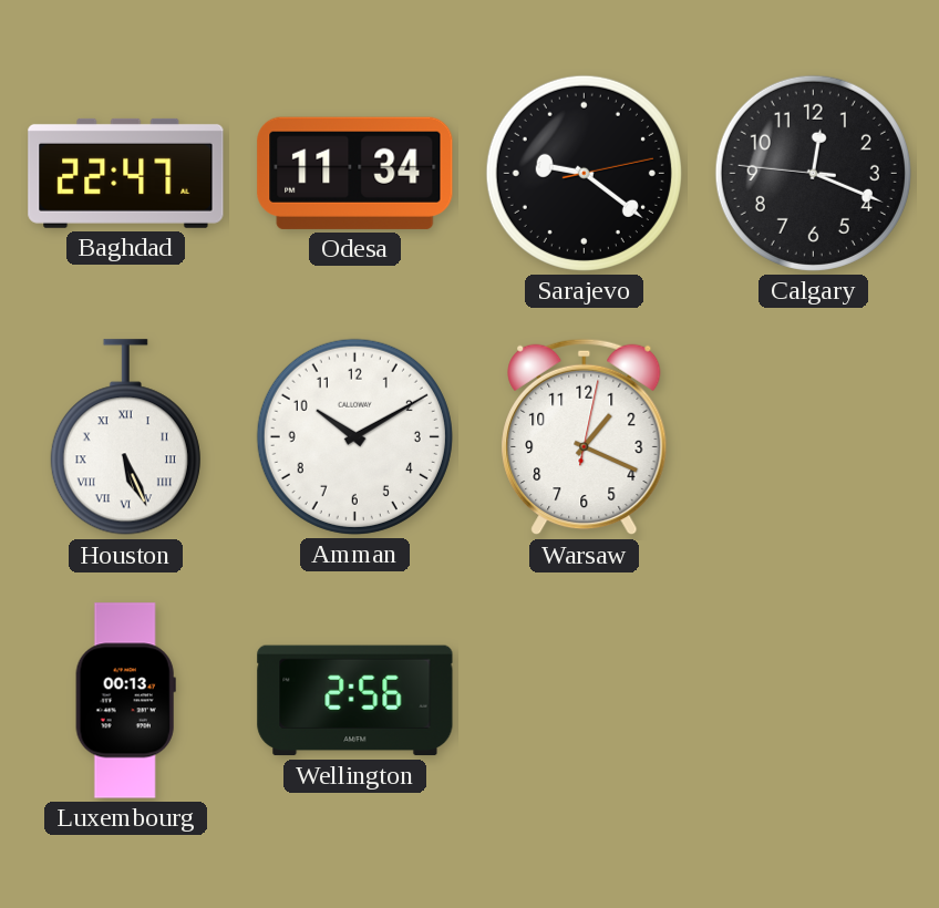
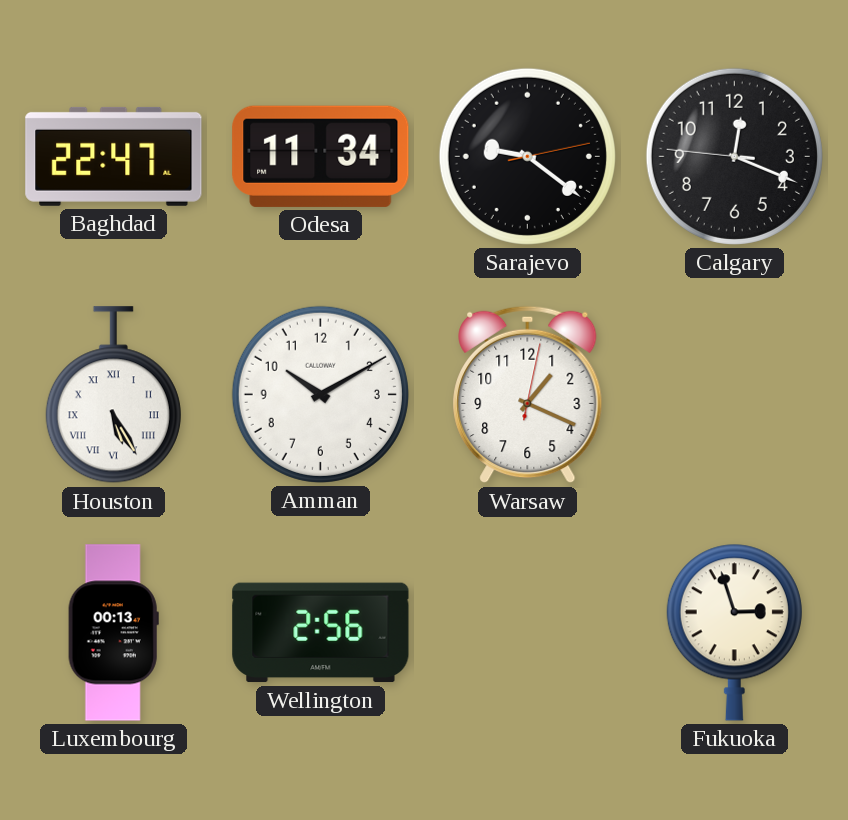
Houston: 5:26 -> 5:25 (113, 395)
Fukuoka: none -> 2:57 (734, 632)
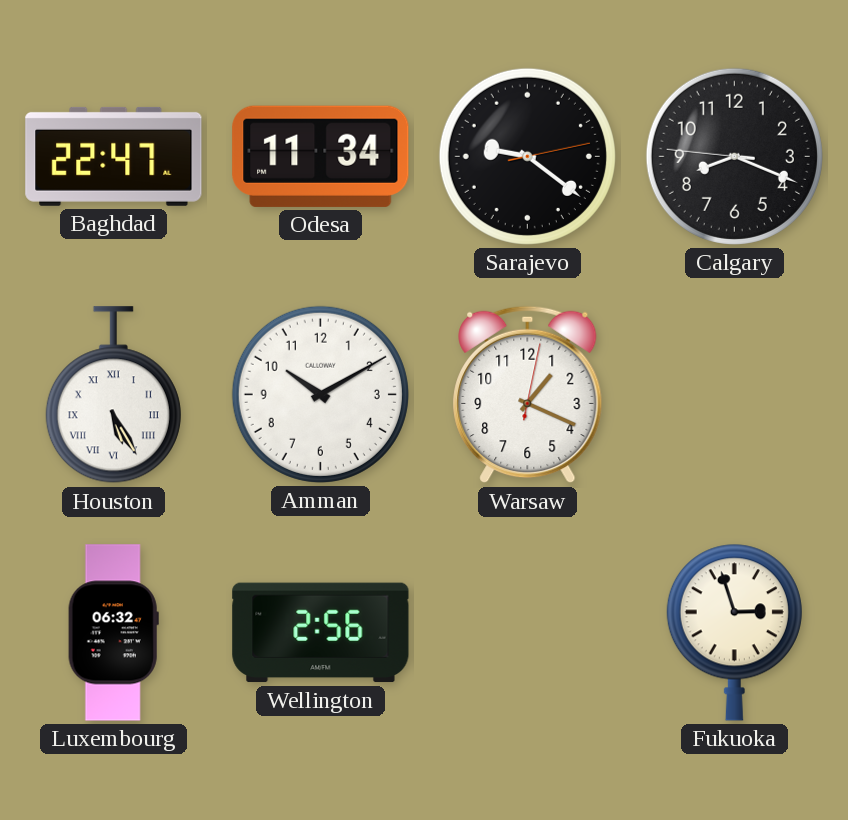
Calgary: 12:18 -> 8:18 (734, 156)
Luxembourg: 00:13 -> 06:32 (113, 633)
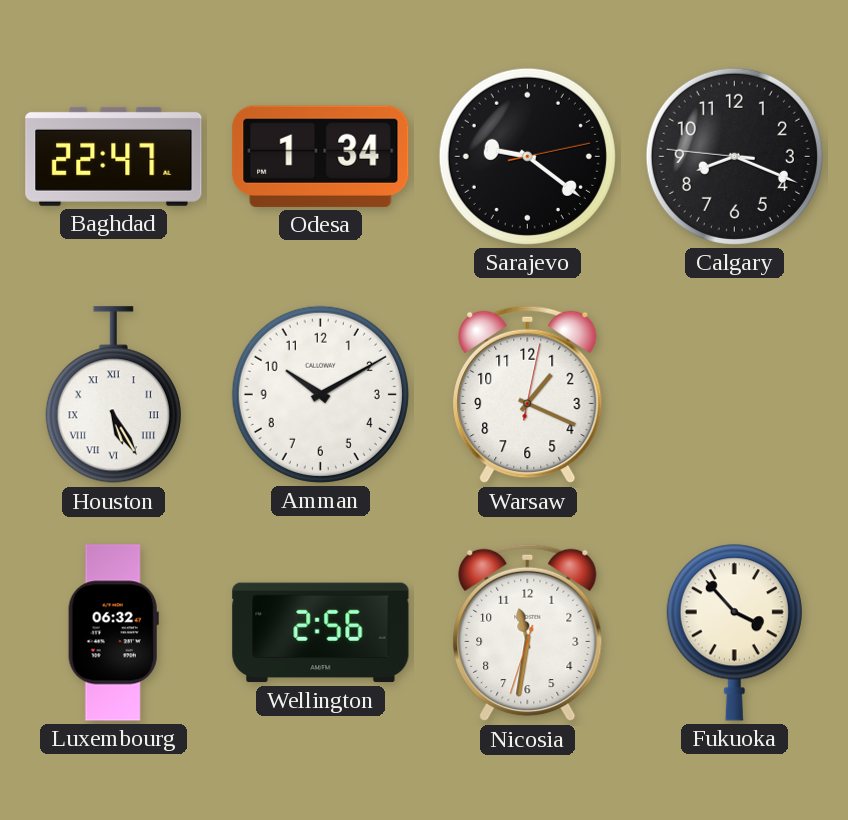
Odesa: 11:34 -> 1:34 (321, 156)
Nicosia: none -> 11:31 (528, 633)
Fukuoka: 2:57 -> 3:53 (734, 632)
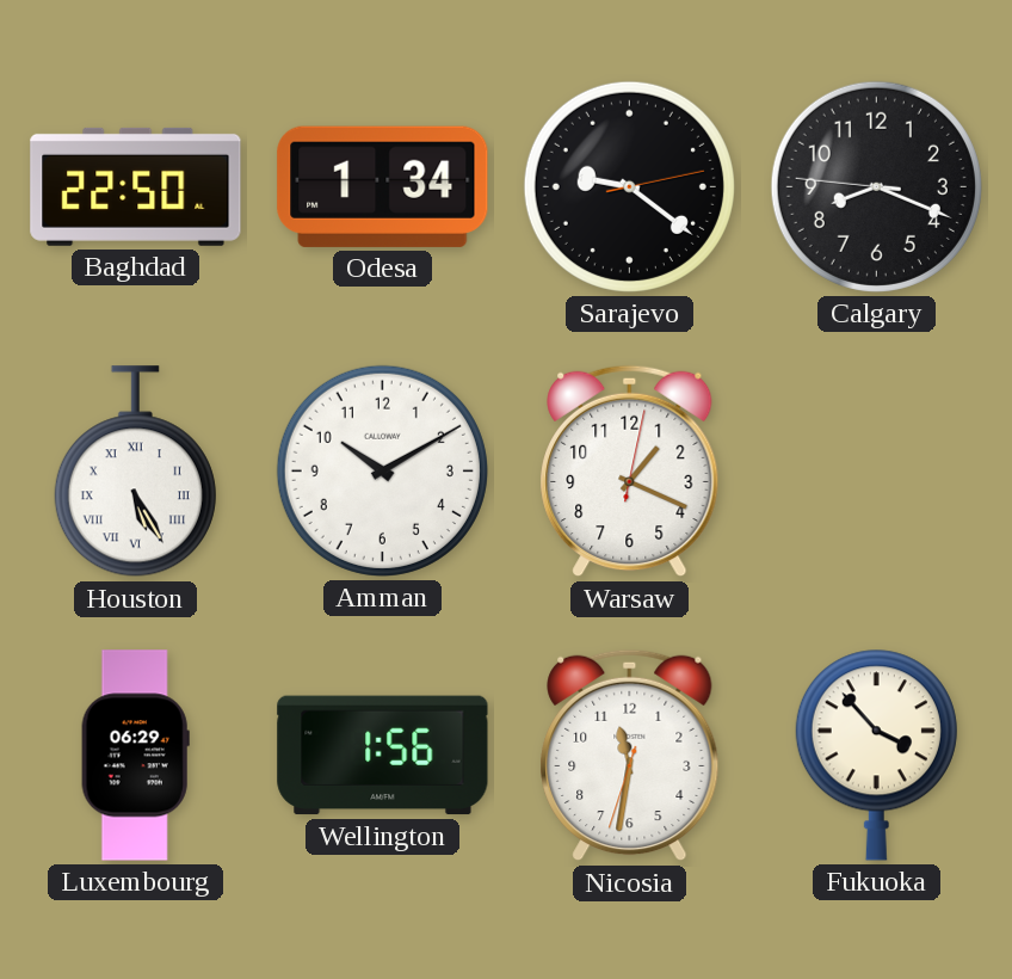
Baghdad: 22:47 -> 22:50 (136, 186)
Luxembourg: 06:32 -> 06:29 (135, 756)
Wellington: 2:56 -> 1:56 (383, 756)
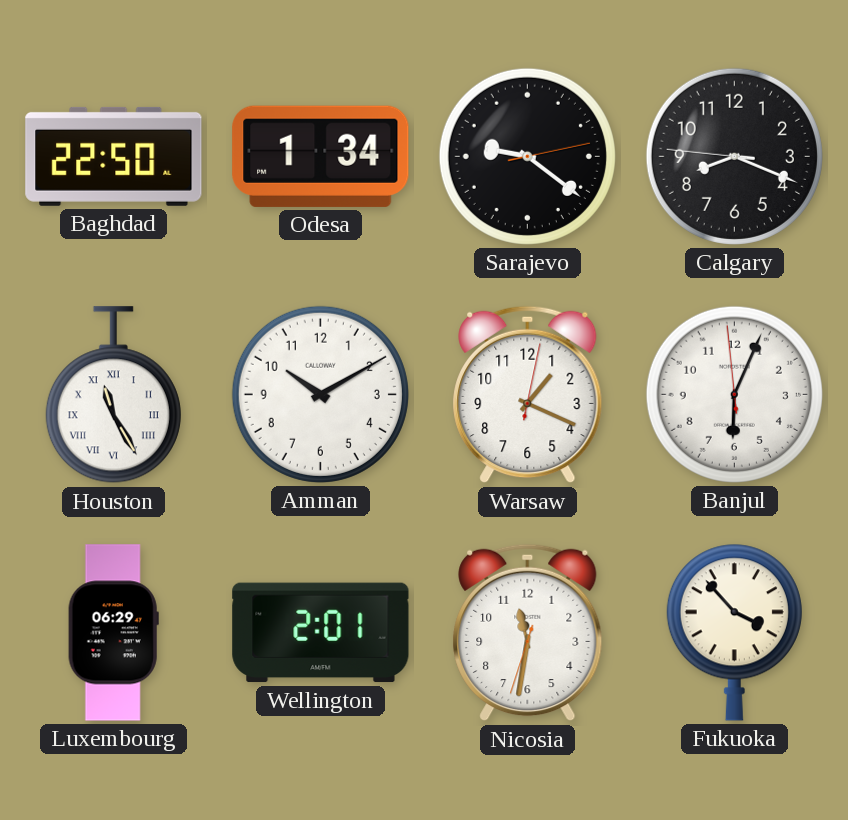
Houston: 5:25 -> 11:25 (113, 395)
Banjul: none -> 6:03 (734, 394)
Wellington: 1:56 -> 2:01 (321, 633)
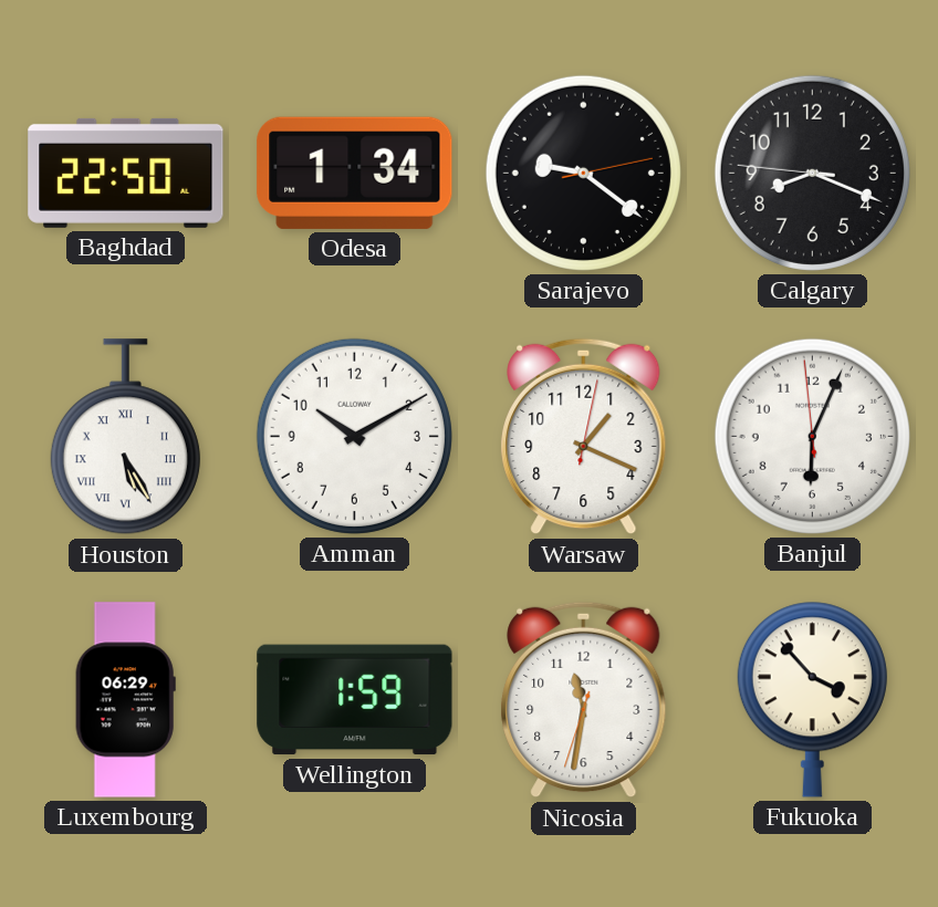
Houston: 11:25 -> 5:25 (125, 437)
Wellington: 2:01 -> 1:59 (355, 700)
